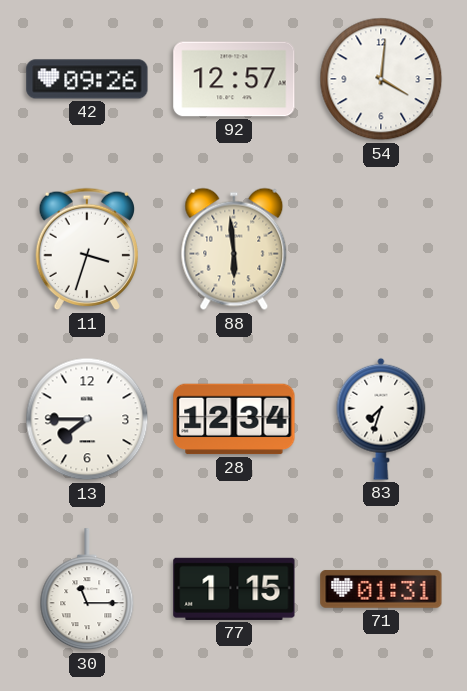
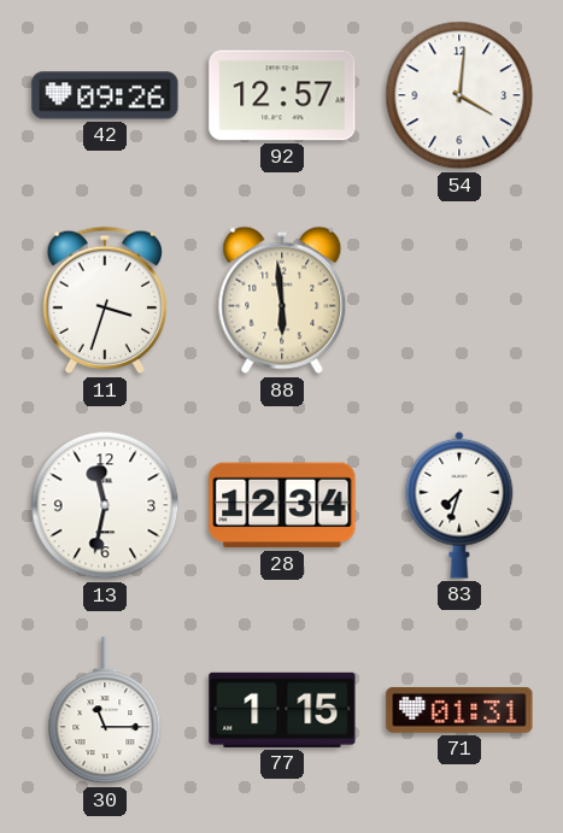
13: 7:45 -> 11:32 (105, 505)
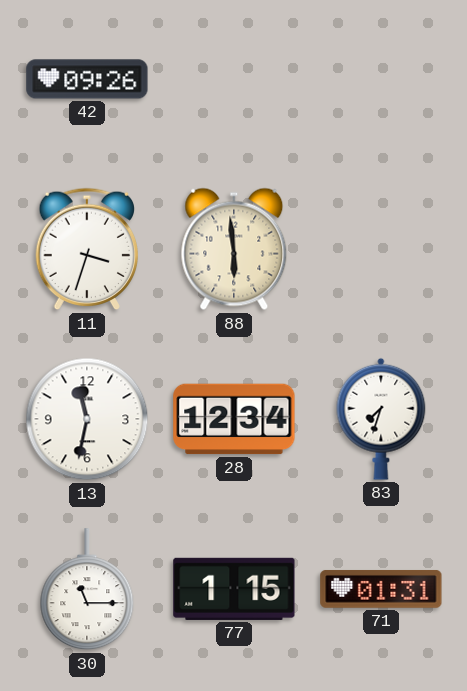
92: 12:57 -> none (282, 95)
54: 4:01 -> none (459, 95)
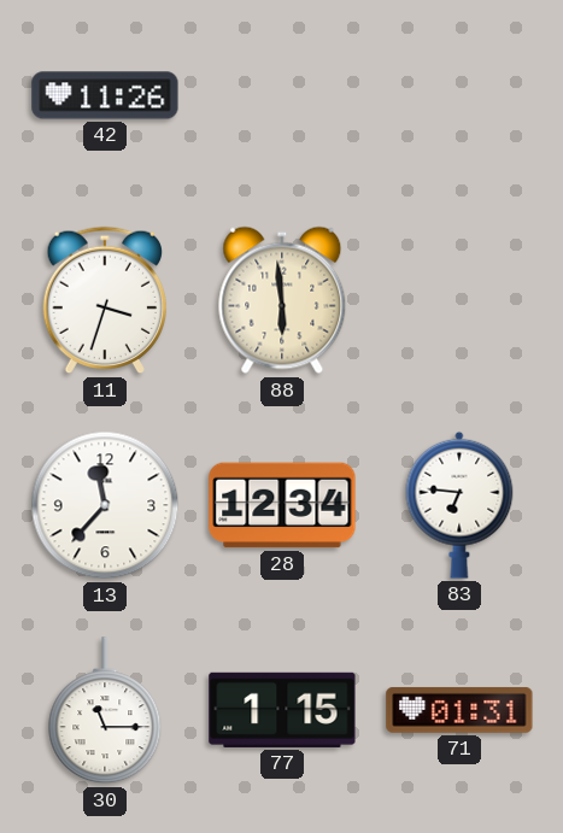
42: 09:26 -> 11:26 (105, 95)
13: 11:32 -> 11:37 (105, 505)
83: 7:33 -> 6:46 (459, 505)
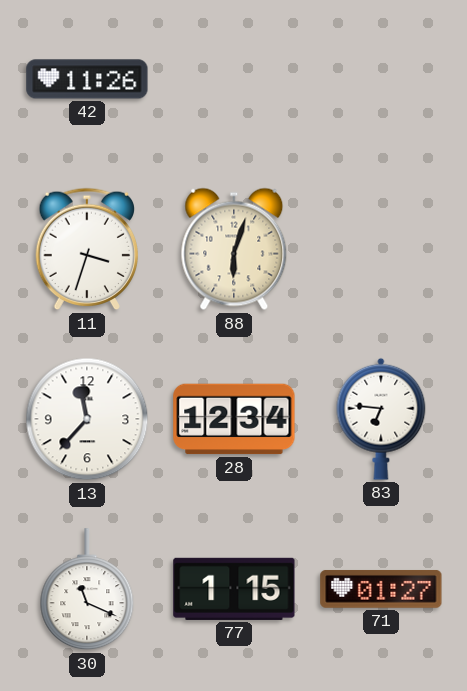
88: 5:59 -> 6:03 (234, 249)
30: 11:15 -> 11:19 (87, 590)
71: 01:31 -> 01:27 (381, 589)
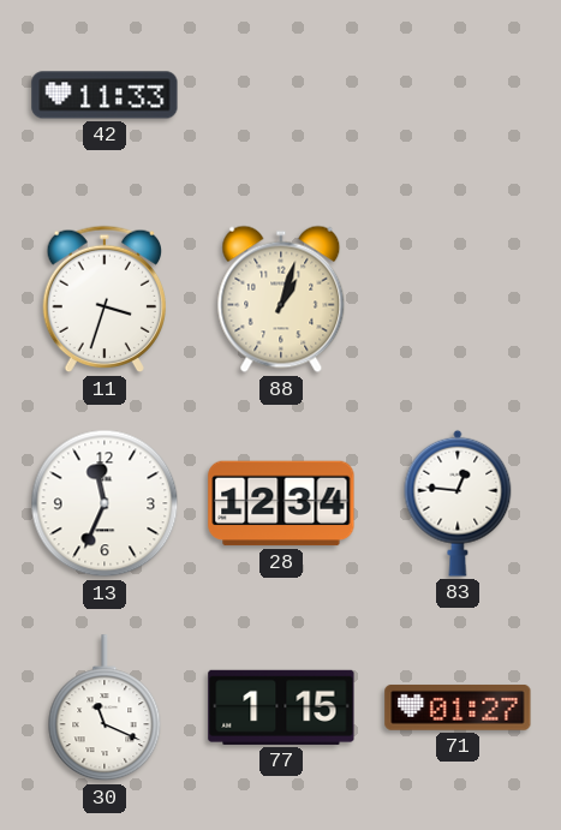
42: 11:26 -> 11:33 (105, 95)
88: 6:03 -> 1:03 (281, 299)
13: 11:37 -> 11:34 (105, 503)
83: 6:46 -> 12:46 (458, 503)
